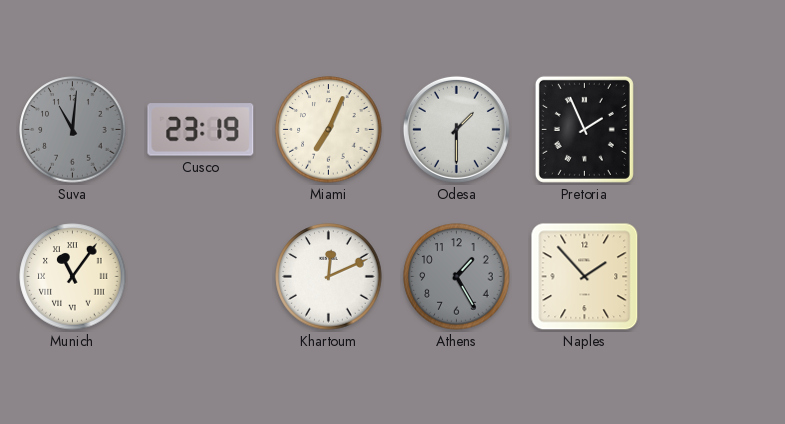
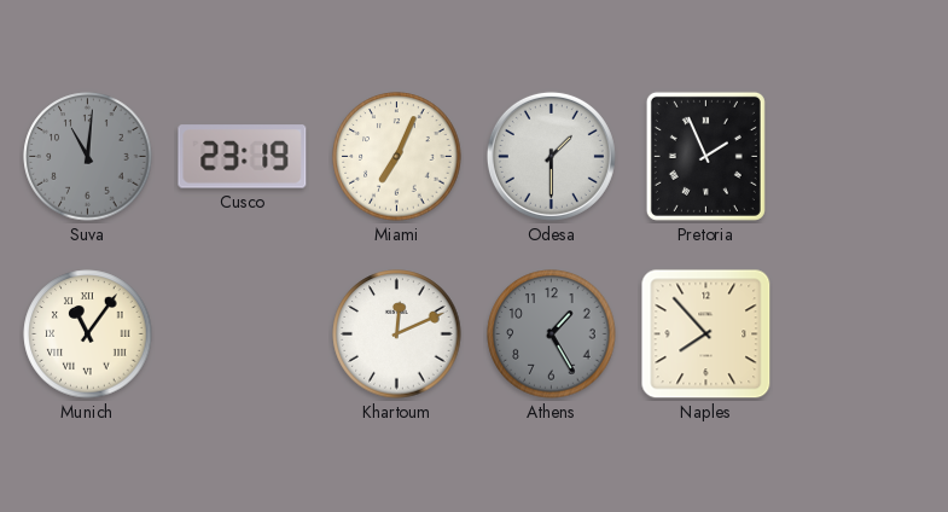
Naples: 1:53 -> 7:53 (706, 334)
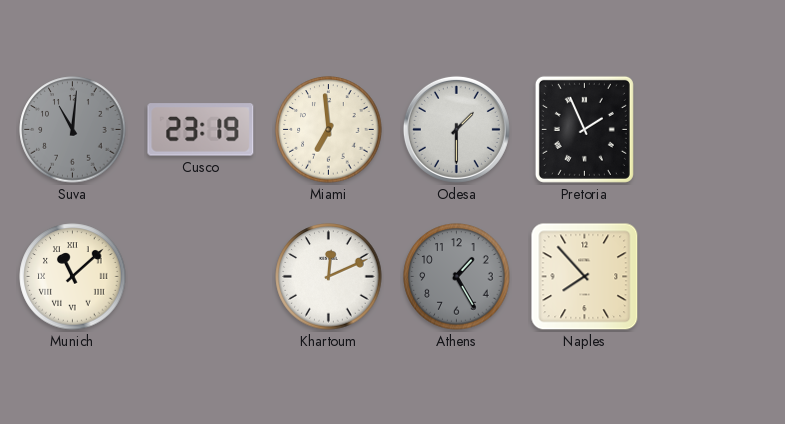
Miami: 7:04 -> 6:59 (329, 130)
Munich: 11:06 -> 11:08 (73, 277)
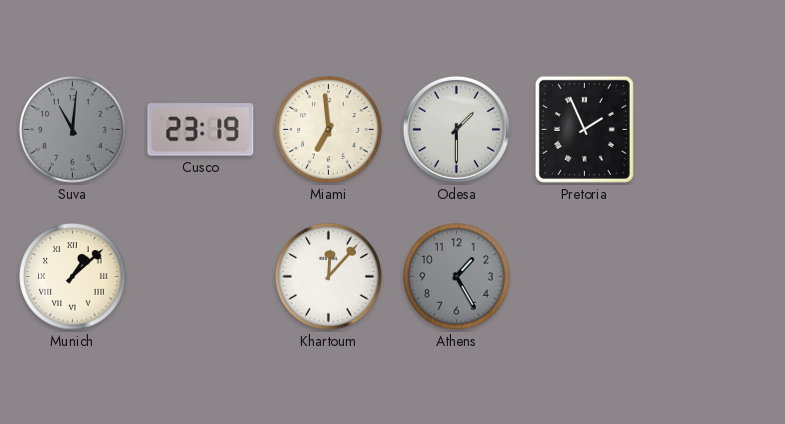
Munich: 11:08 -> 1:08 (73, 277)
Khartoum: 12:11 -> 12:07 (329, 277)
Naples: 7:53 -> none (585, 277)
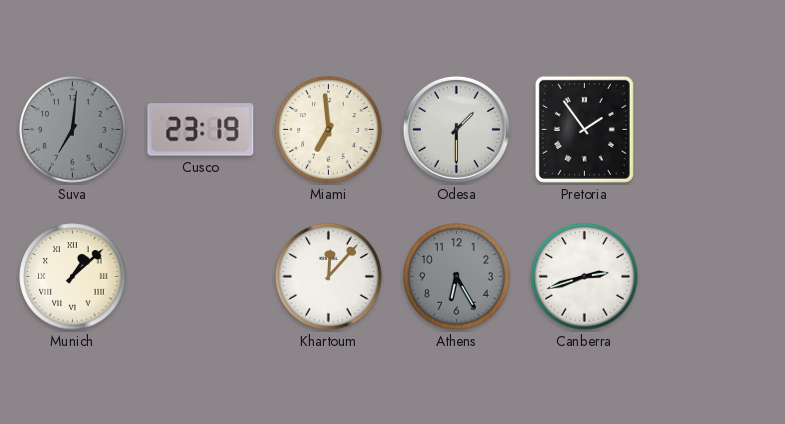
Suva: 11:01 -> 7:01 (73, 130)
Pretoria: 1:56 -> 1:54 (584, 129)
Athens: 1:25 -> 6:25 (457, 277)
Canberra: none -> 2:42 (585, 277)
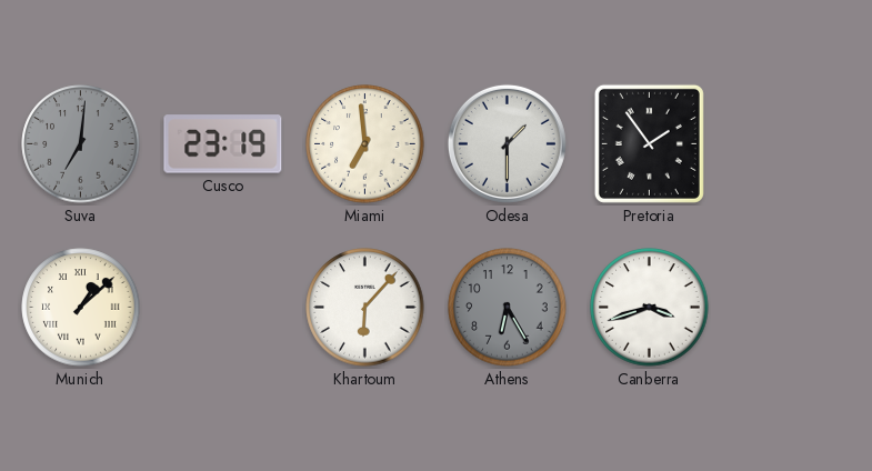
Khartoum: 12:07 -> 6:07 (365, 308)
Canberra: 2:42 -> 3:42 (650, 308)
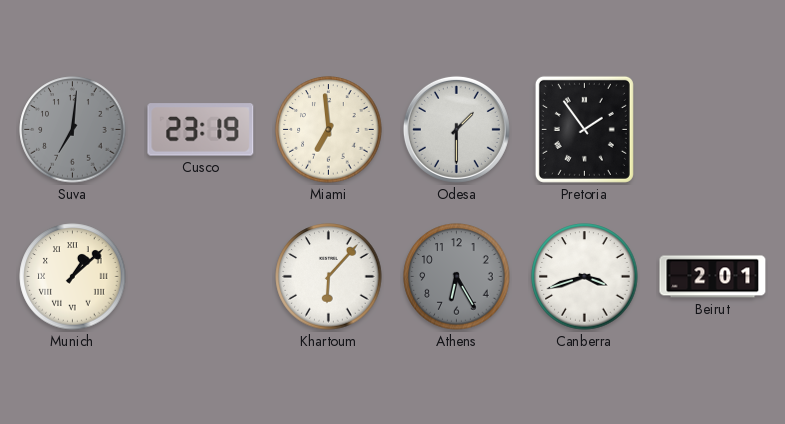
Beirut: none -> 2:01 (713, 277)
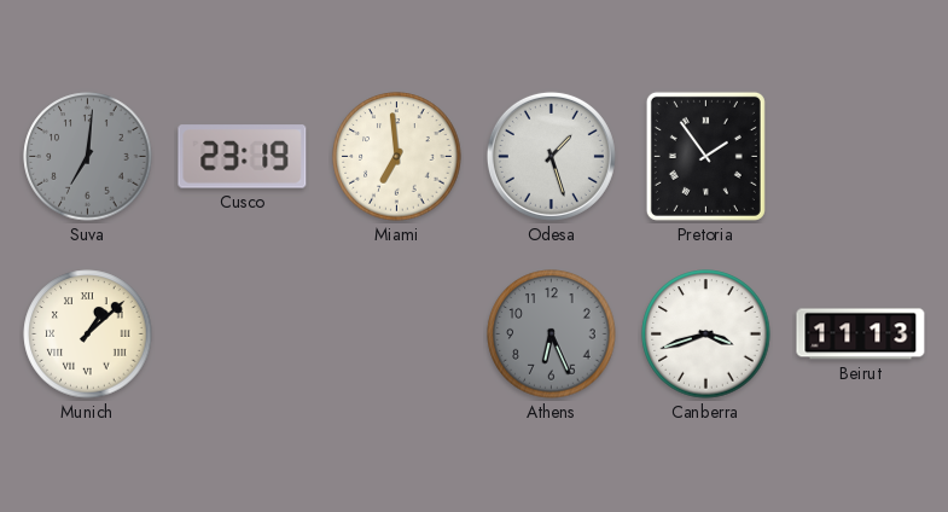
Odesa: 1:30 -> 1:27 (551, 156)
Khartoum: 6:07 -> none (329, 277)
Athens: 6:25 -> 6:26 (552, 334)
Beirut: 2:01 -> 11:13 (861, 334)
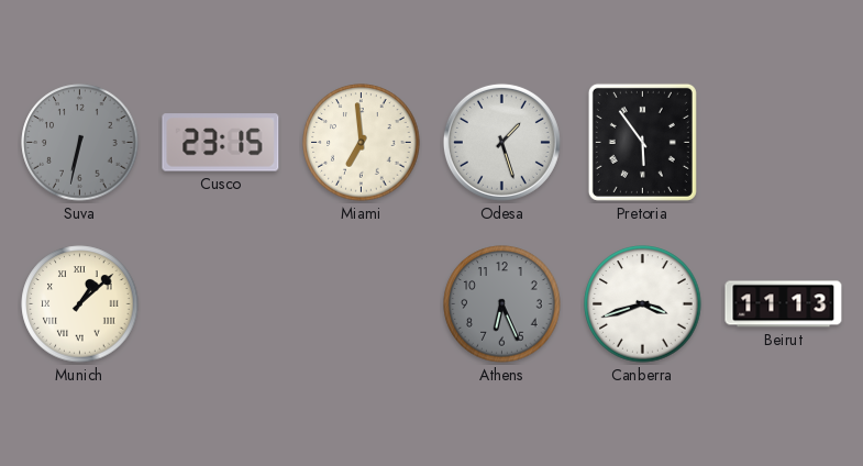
Suva: 7:01 -> 6:32 (80, 143)
Cusco: 23:19 -> 23:15 (221, 143)
Pretoria: 1:54 -> 5:54 (642, 142)
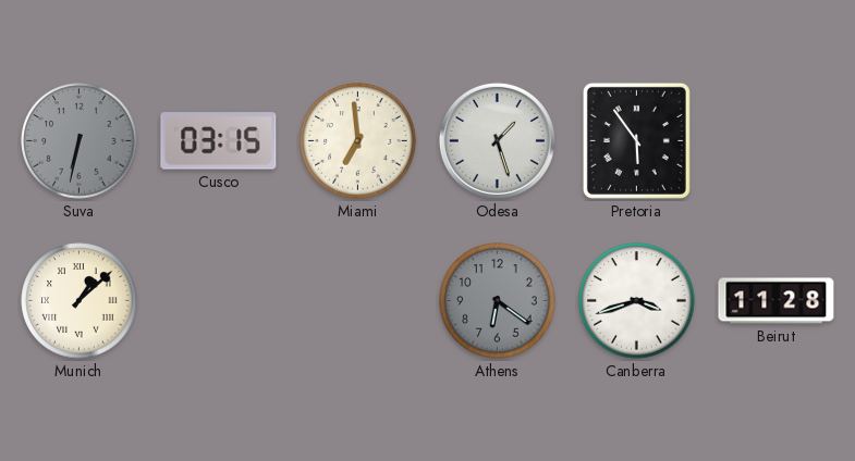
Cusco: 23:15 -> 03:15 (219, 141)
Athens: 6:26 -> 6:21 (498, 301)
Beirut: 11:13 -> 11:28 (777, 301)
